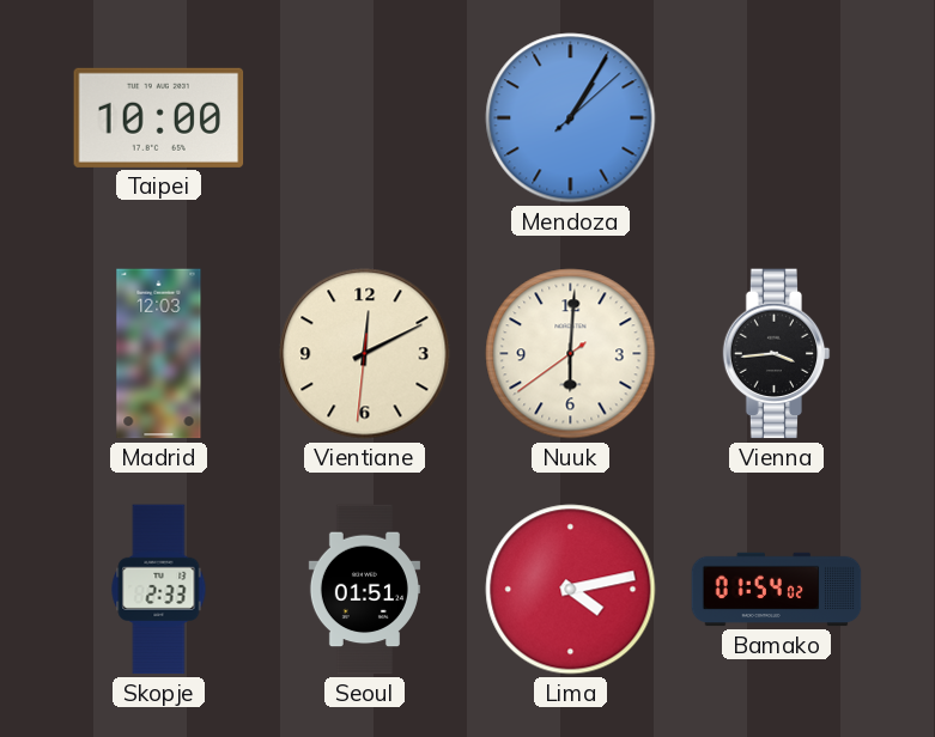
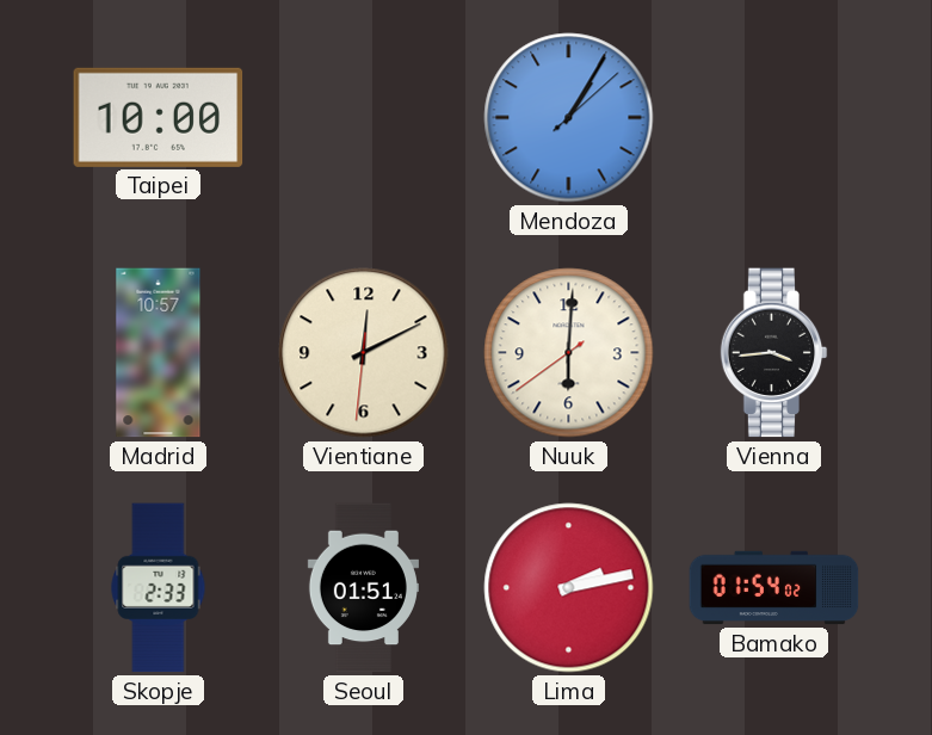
Madrid: 12:03 -> 10:57 (159, 353)
Lima: 4:13 -> 2:13 (569, 588)
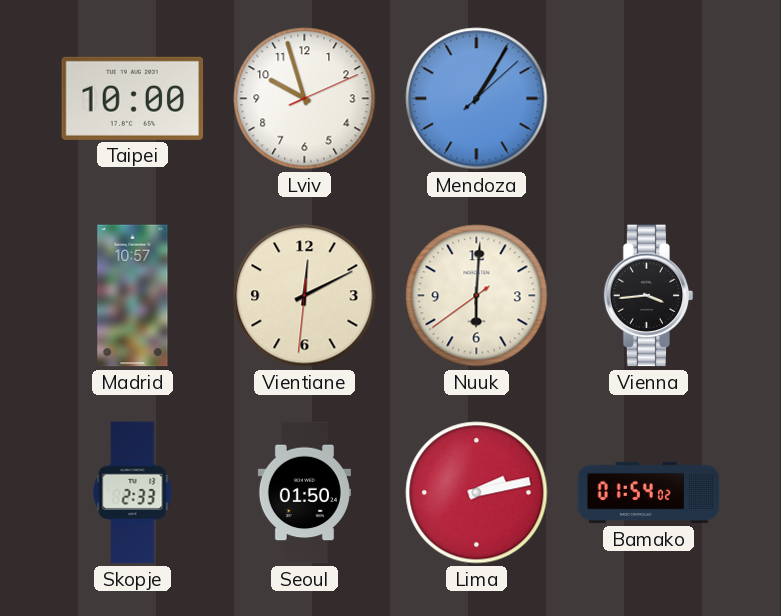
Lviv: none -> 9:57 (305, 99)
Seoul: 01:51 -> 01:50 (304, 493)
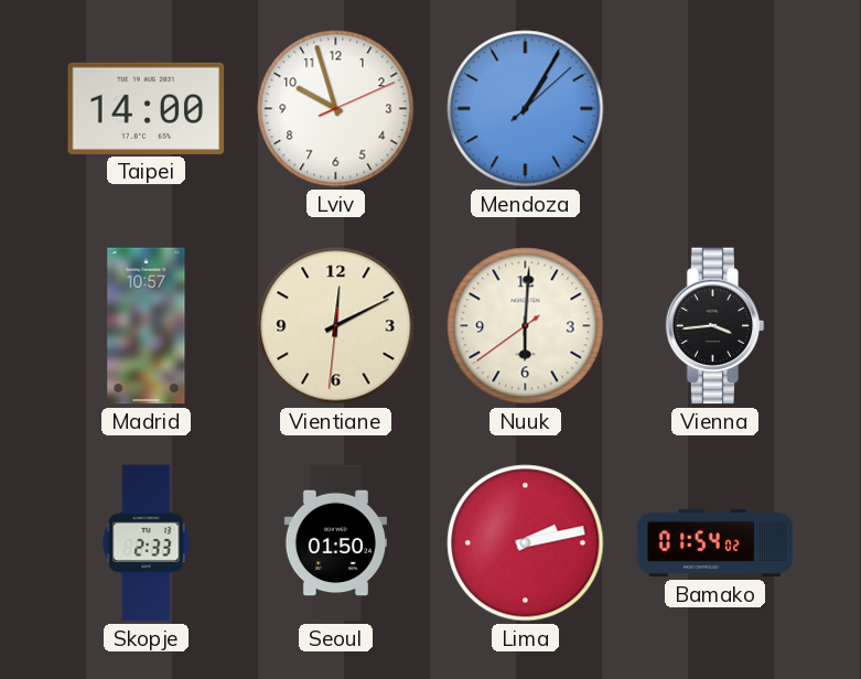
Taipei: 10:00 -> 14:00 (147, 108)
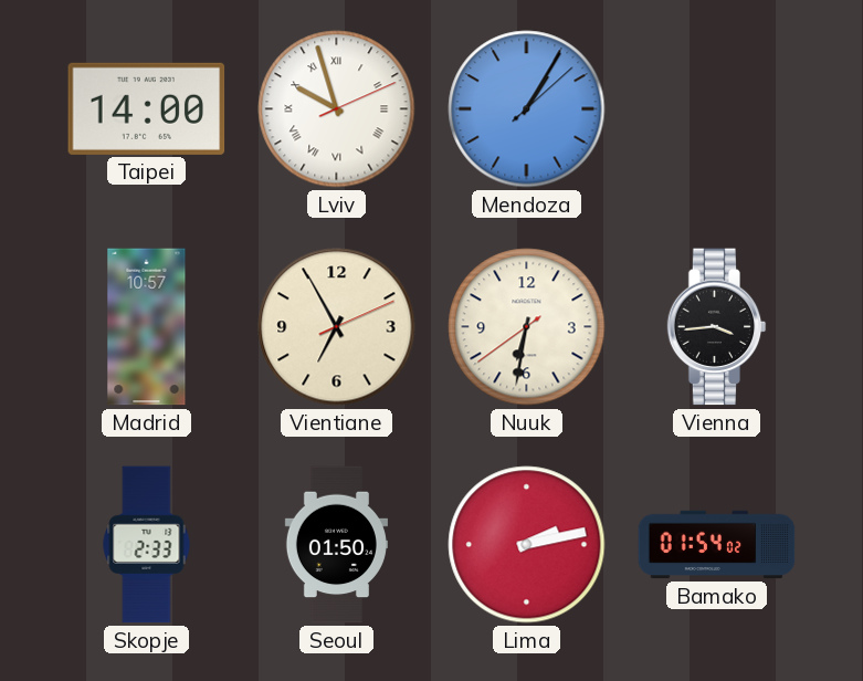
Lviv numerals: Arabic -> Roman (337, 109)
Vientiane: 12:10 -> 6:55 (337, 327)
Nuuk: 6:00 -> 6:31 (527, 327)
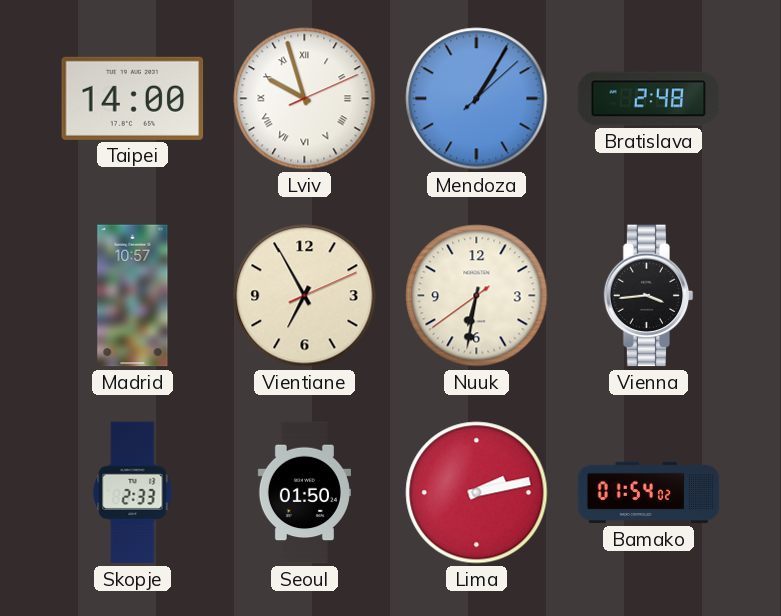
Bratislava: none -> 2:48 (649, 99)
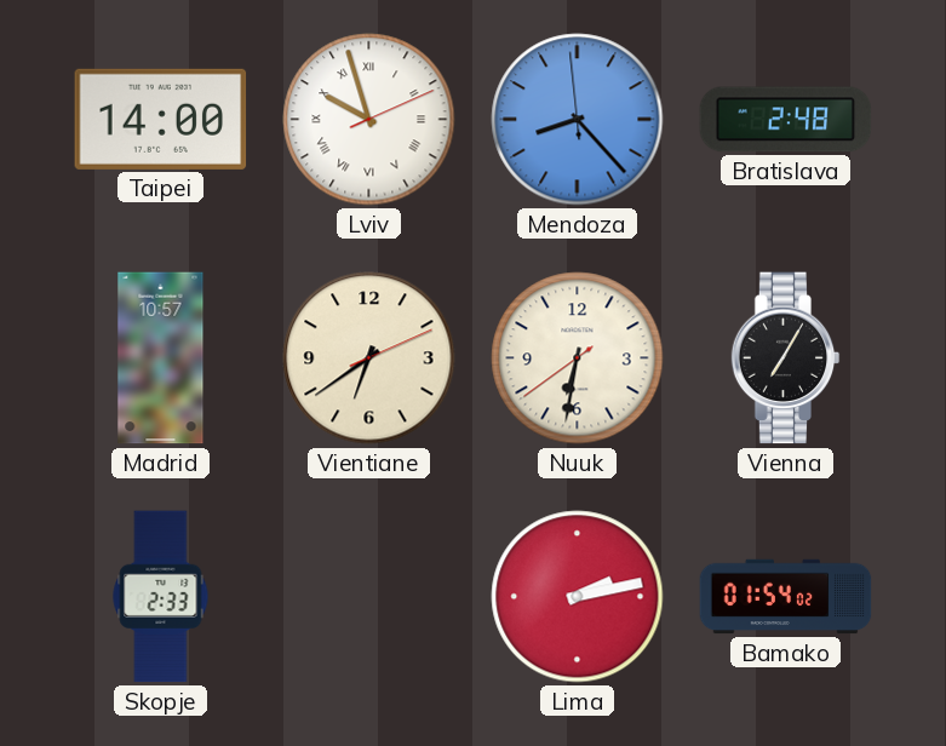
Mendoza: 1:05 -> 8:22 (578, 120)
Vientiane: 6:55 -> 6:39 (369, 358)
Vienna: 3:44 -> 7:05 (786, 358)
Seoul: 01:50 -> none (304, 493)
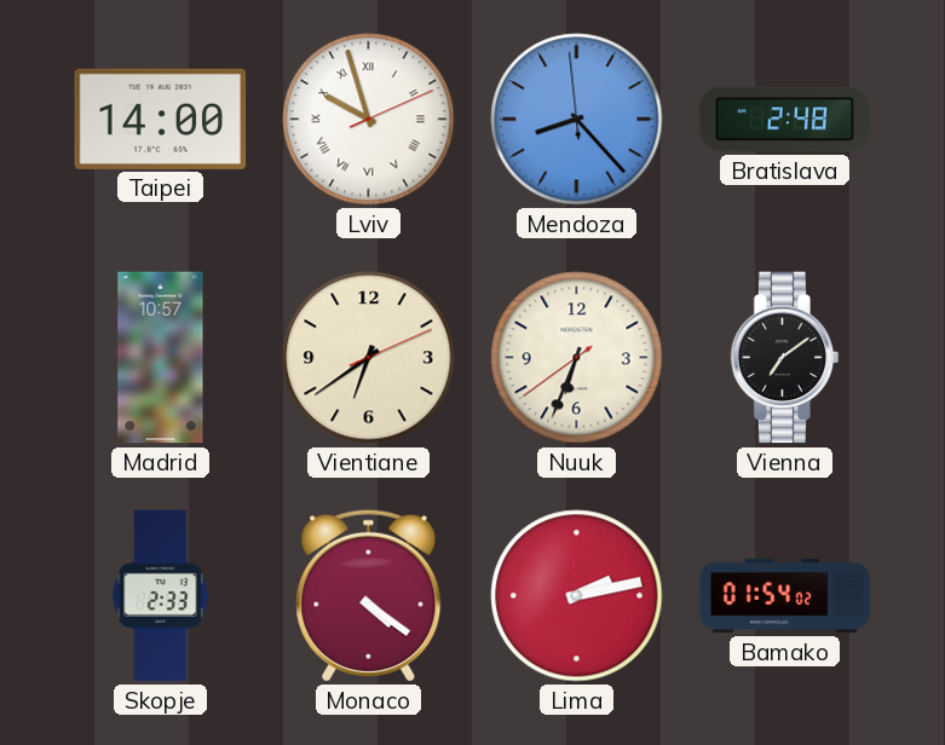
Nuuk: 6:31 -> 6:33 (577, 358)
Vienna: 7:05 -> 7:09 (785, 358)
Monaco: none -> 4:21 (369, 595)
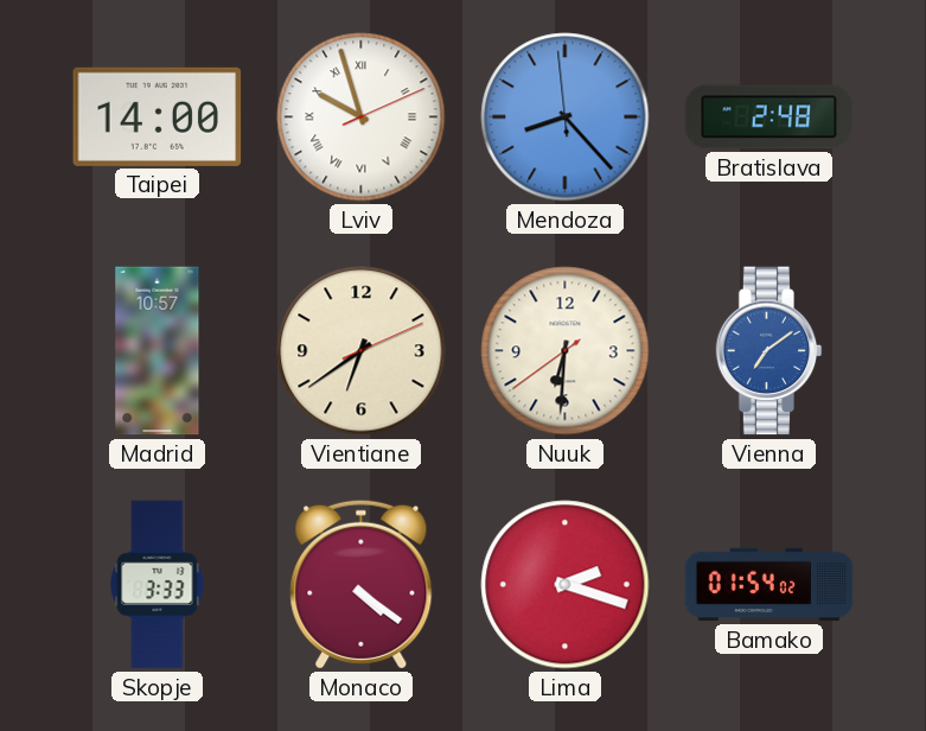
Nuuk: 6:33 -> 6:30 (566, 351)
Vienna dial: black -> blue (769, 351)
Skopje: 2:33 -> 3:33 (158, 585)
Lima: 2:13 -> 2:18 (566, 585)
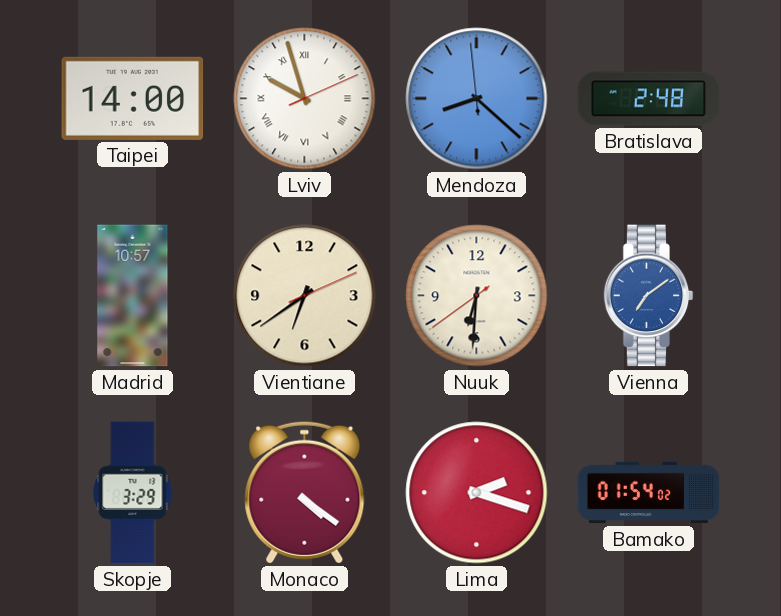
Mendoza: 8:22 -> 8:21 (477, 99)
Skopje: 3:33 -> 3:29 (133, 493)
